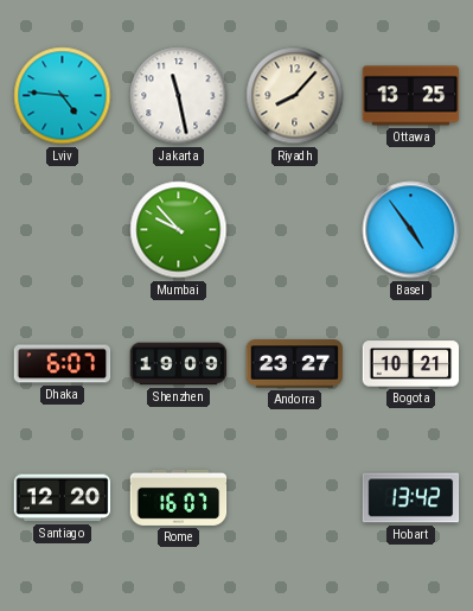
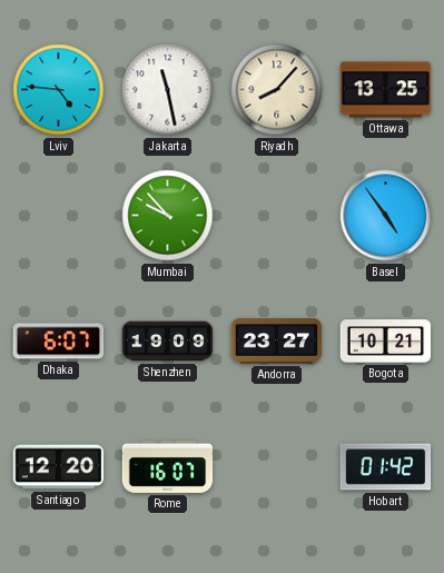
Hobart: 13:42 -> 01:42 (386, 467)
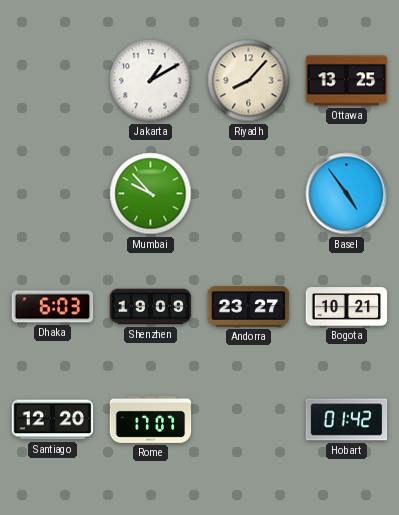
Lviv: 4:46 -> none (59, 90)
Jakarta: 11:28 -> 1:10 (151, 81)
Dhaka: 6:07 -> 6:03 (53, 307)
Rome: 16:07 -> 17:07 (151, 419)
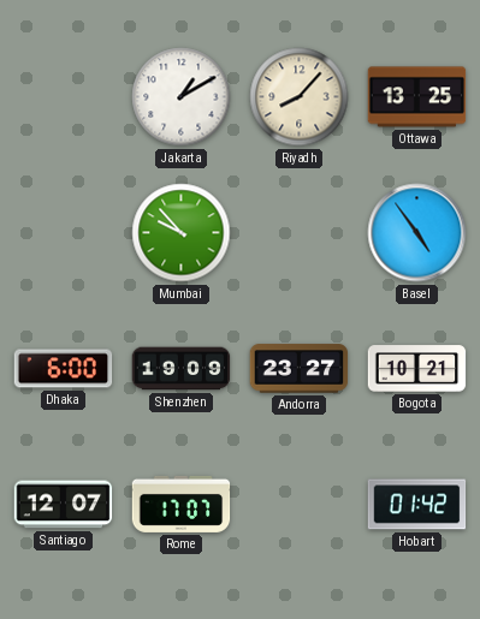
Dhaka: 6:03 -> 6:00 (64, 369)
Santiago: 12:20 -> 12:07 (64, 505)
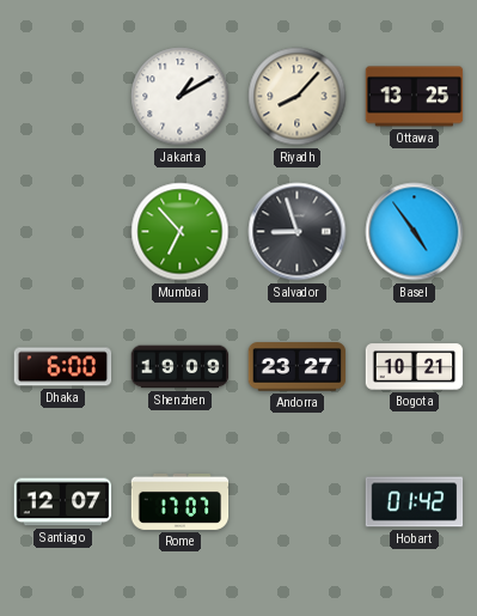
Mumbai: 9:53 -> 6:53 (181, 232)
Salvador: none -> 8:57 (298, 232)
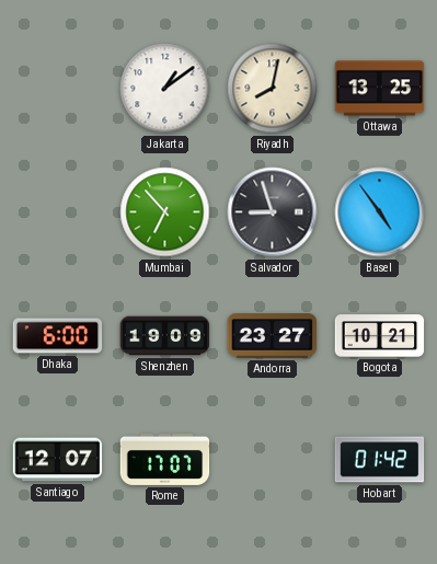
Jakarta: 1:10 -> 1:09 (165, 89)
Riyadh: 8:07 -> 8:02 (273, 89)
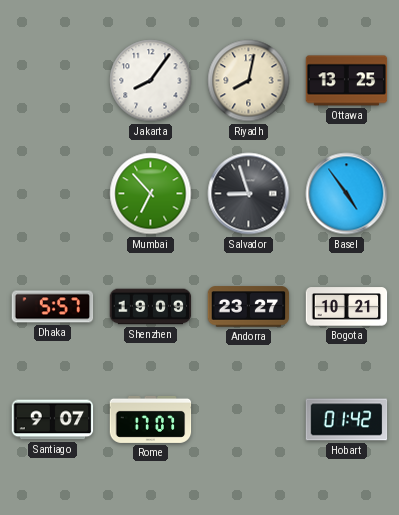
Jakarta: 1:09 -> 8:06 (151, 81)
Dhaka: 6:00 -> 5:57 (53, 307)
Santiago: 12:07 -> 9:07 (53, 420)
